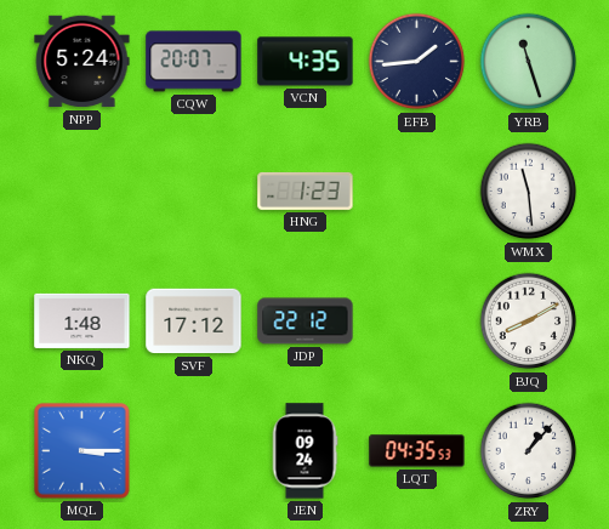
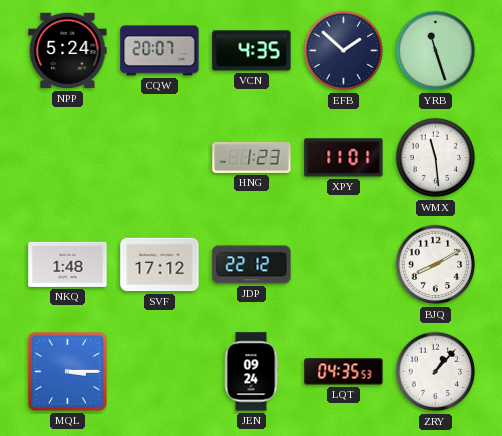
EFB: 1:44 -> 1:52 (344, 51)
XPY: none -> 11:01 (344, 158)
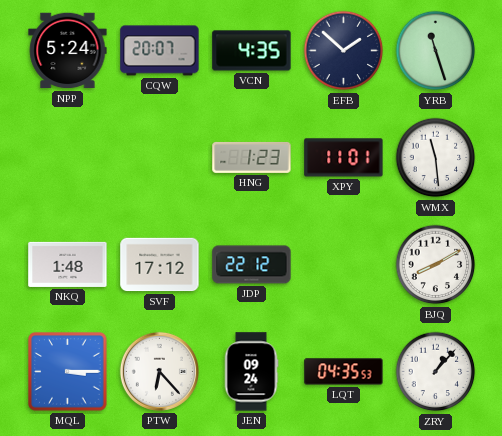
PTW: none -> 6:23 (159, 371)
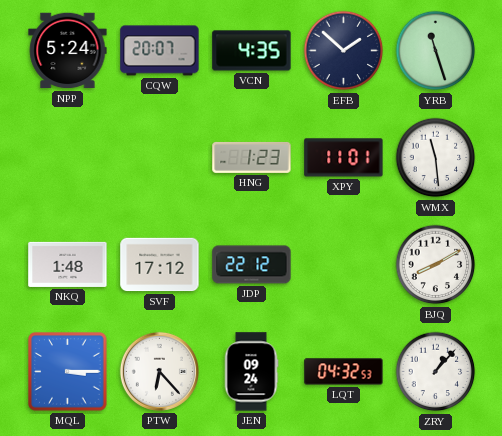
LQT: 04:35 -> 04:32 (344, 372)
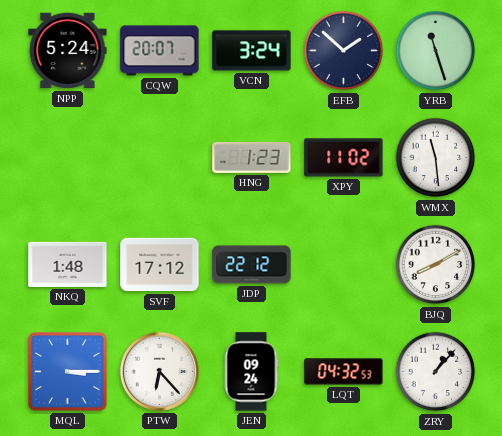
VCN: 4:35 -> 3:24 (252, 51)
XPY: 11:01 -> 11:02 (344, 158)
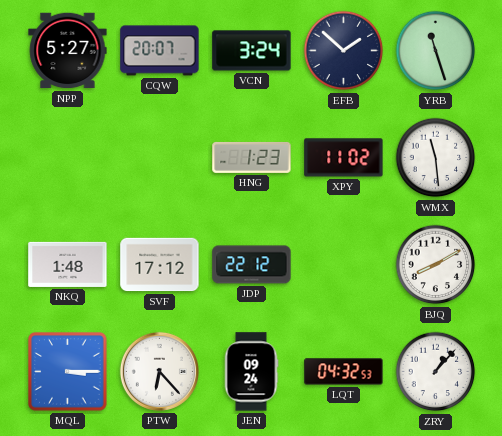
NPP: 5:24 -> 5:27 (68, 51)
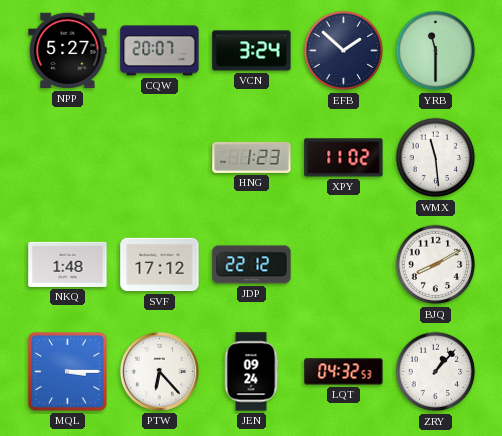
YRB: 11:27 -> 11:30 (436, 51)
